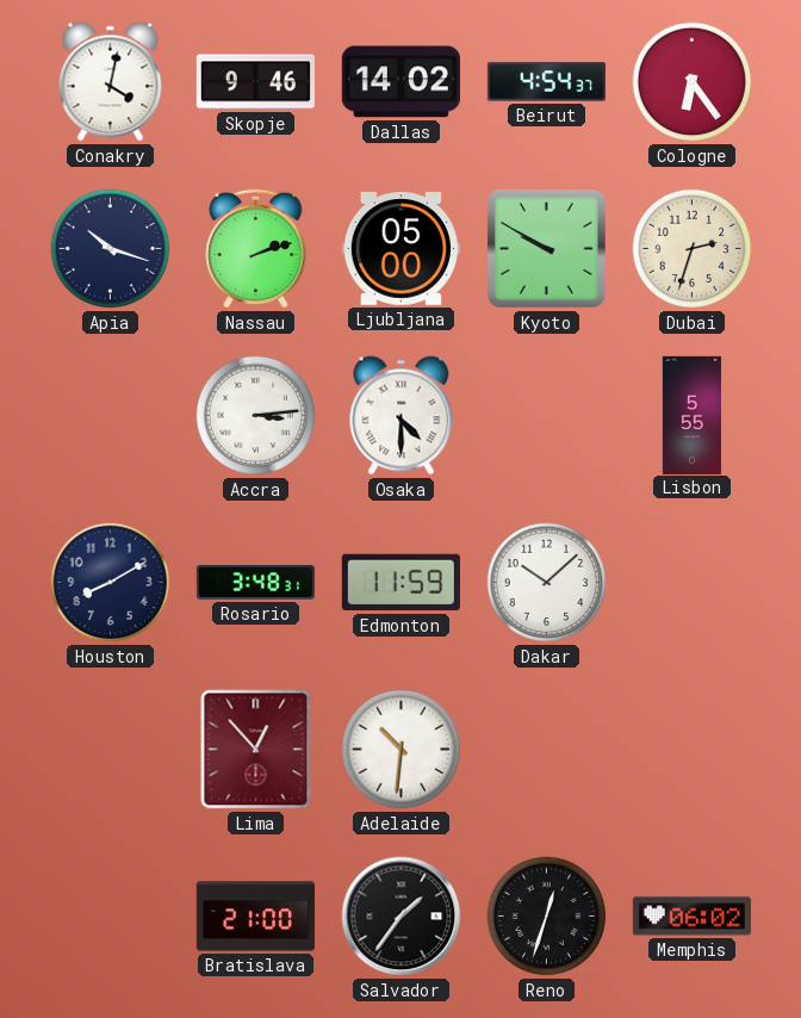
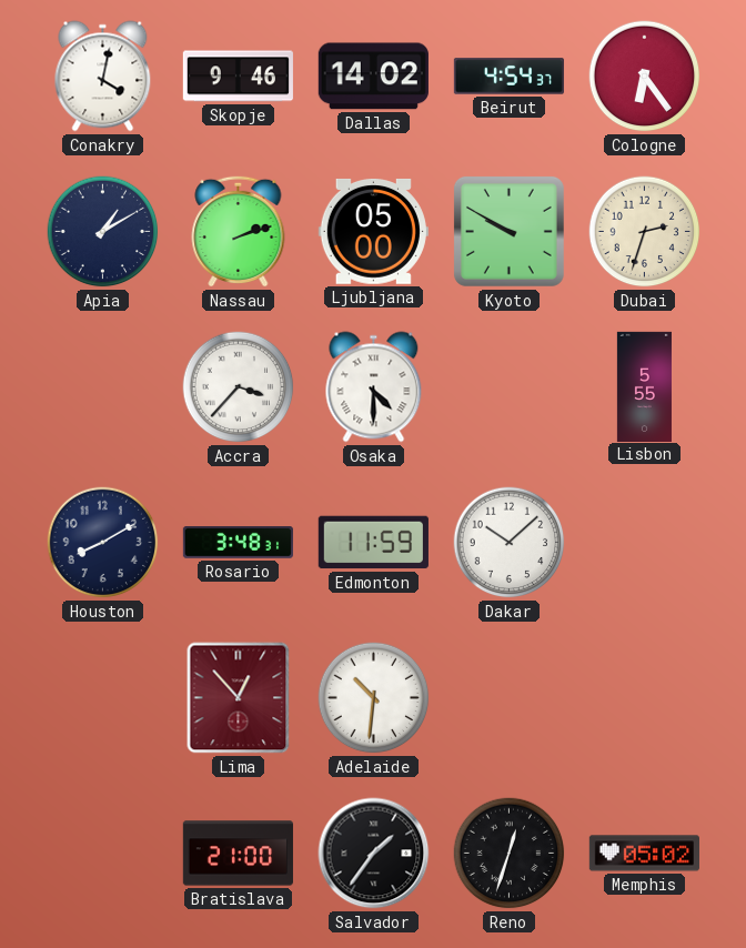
Apia: 10:18 -> 1:10 (103, 232)
Accra: 3:14 -> 3:37 (239, 387)
Memphis: 06:02 -> 05:02 (644, 854)
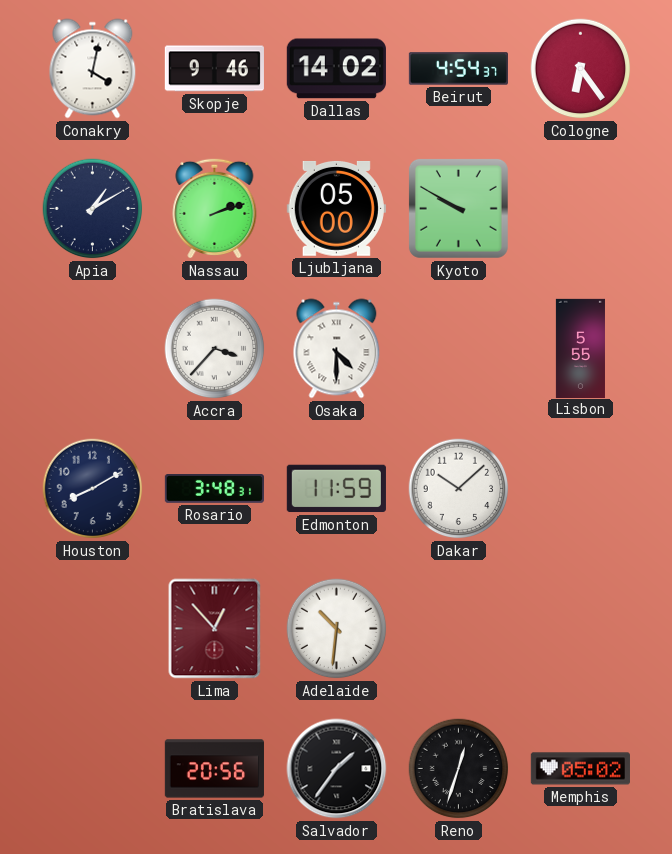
Dubai: 2:33 -> none (645, 232)
Bratislava: 21:00 -> 20:56 (214, 769)
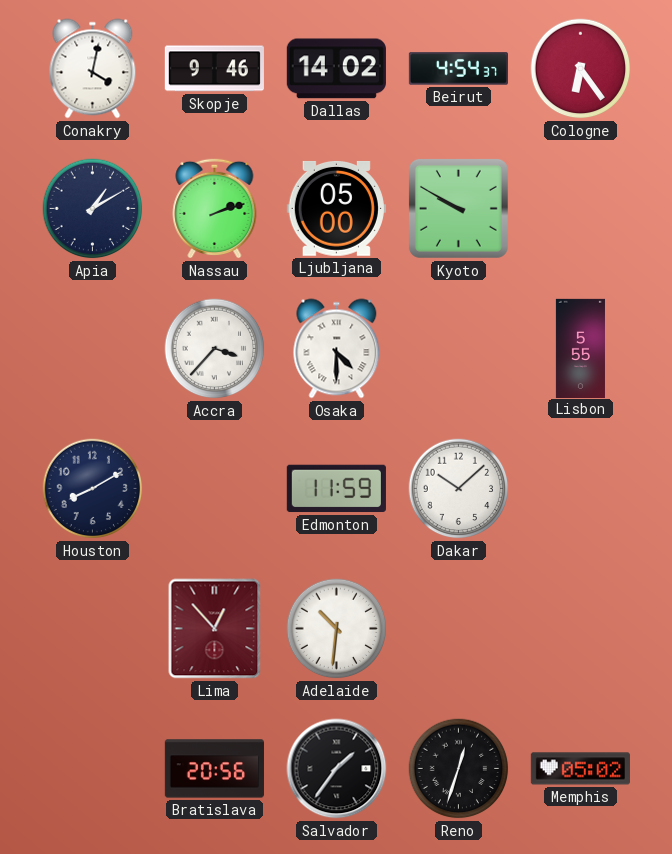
Rosario: 3:48 -> none (214, 489)
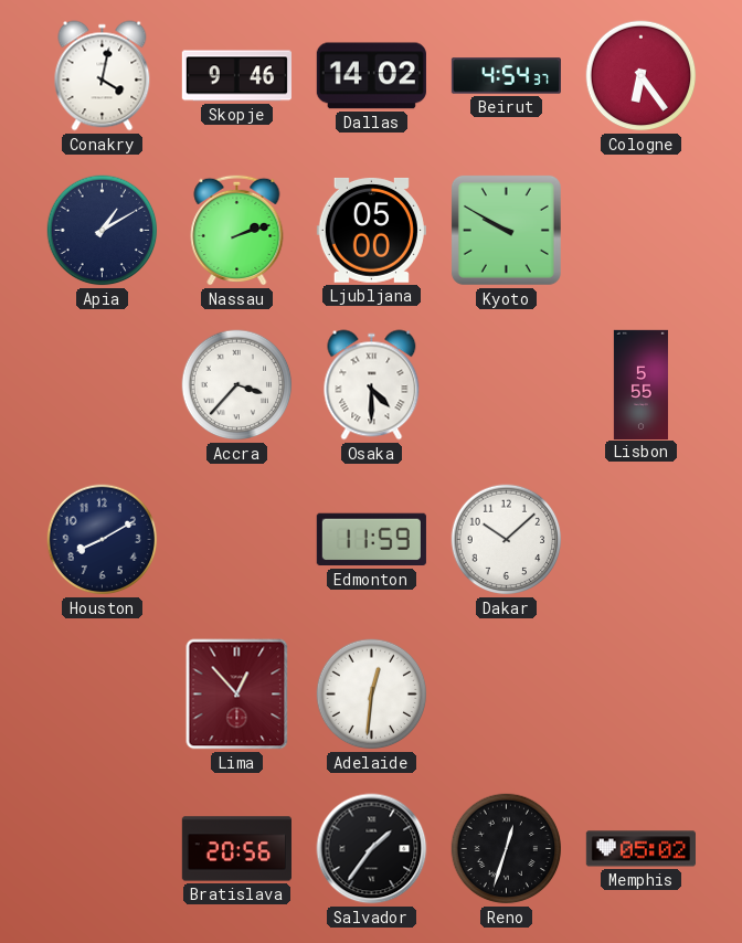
Adelaide: 10:31 -> 12:31 (372, 695)
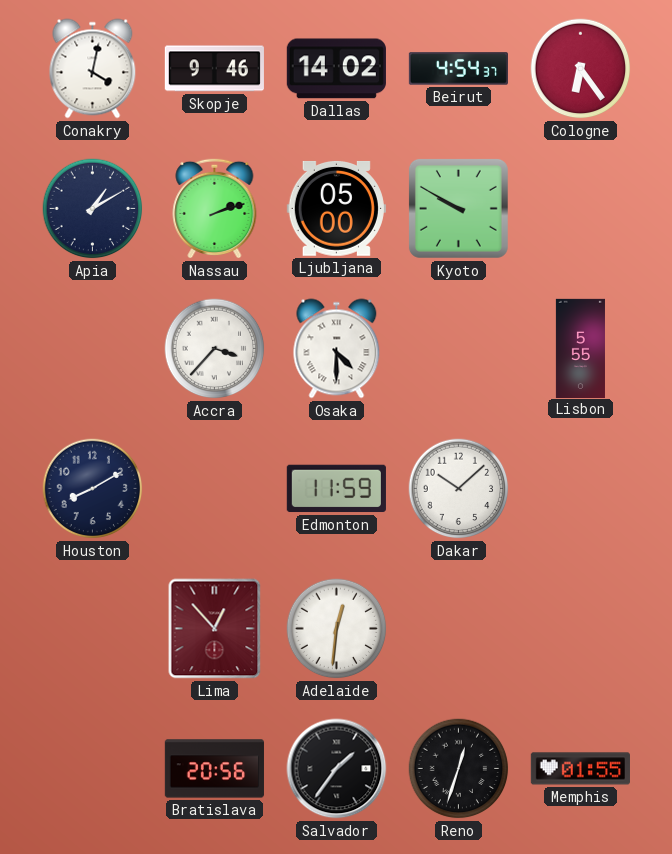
Memphis: 05:02 -> 01:55 (580, 769)
